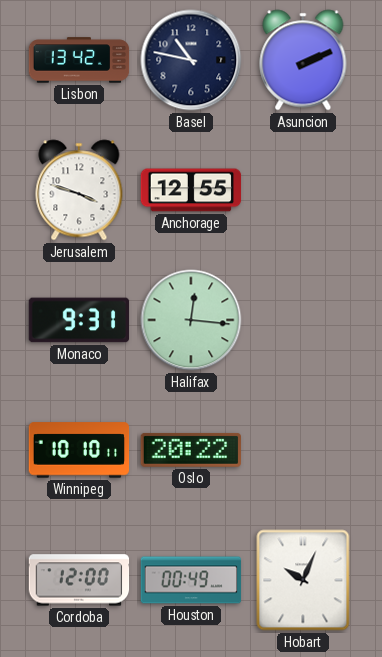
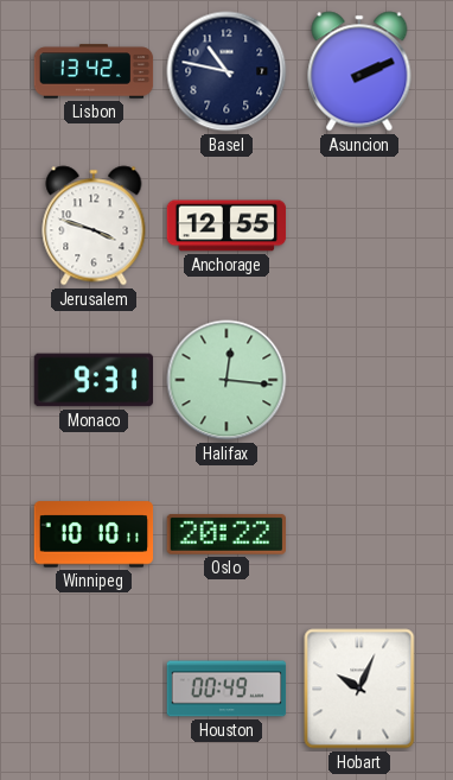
Cordoba: 12:00 -> none (79, 580)
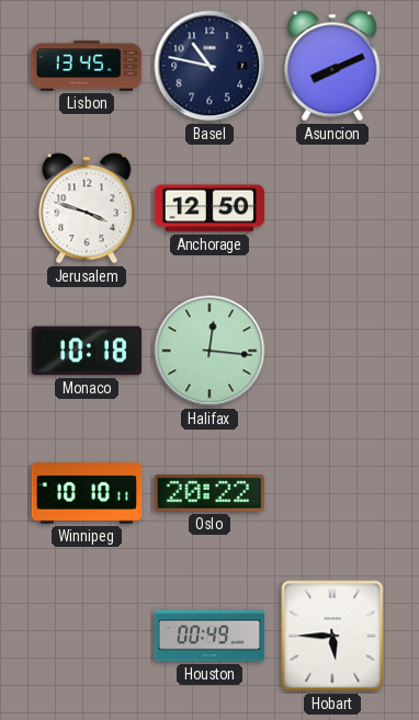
Lisbon: 13:42 -> 13:45 (87, 66)
Asuncion: 2:11 -> 8:11 (332, 66)
Anchorage: 12:55 -> 12:50 (209, 208)
Monaco: 9:31 -> 10:18 (87, 351)
Hobart: 10:04 -> 5:45 (332, 636)
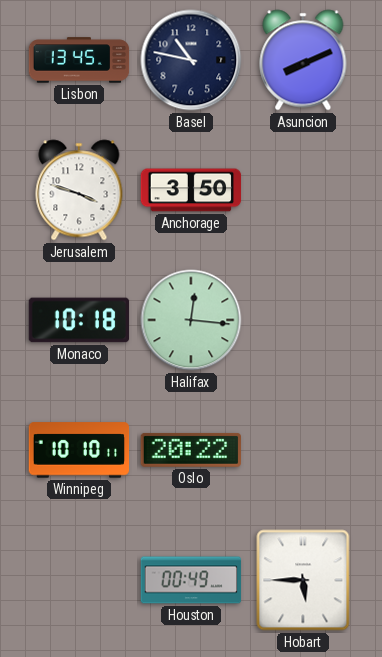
Anchorage: 12:50 -> 3:50 (191, 190)
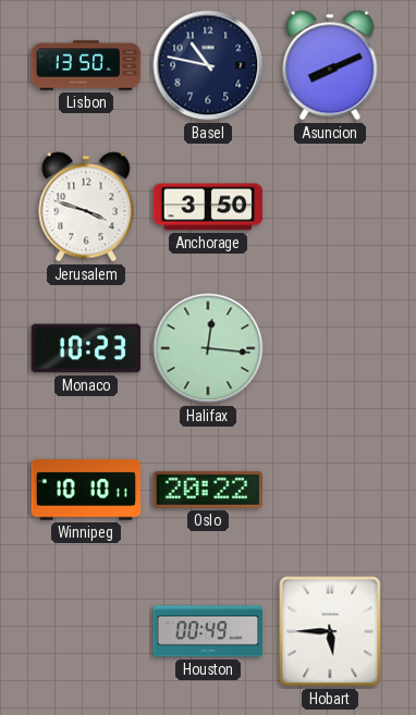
Lisbon: 13:45 -> 13:50 (86, 65)
Monaco: 10:18 -> 10:23 (86, 348)
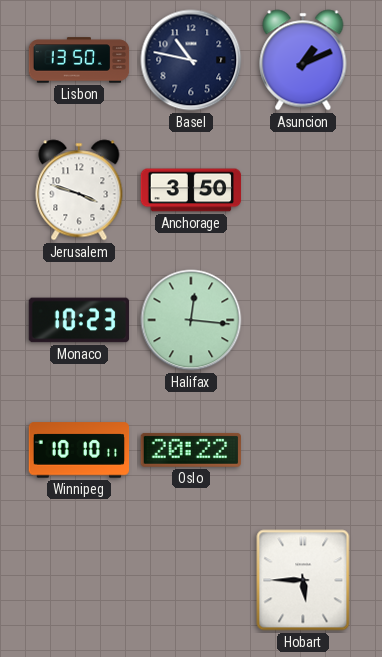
Asuncion: 8:11 -> 1:11 (303, 60)
Houston: 00:49 -> none (208, 631)
